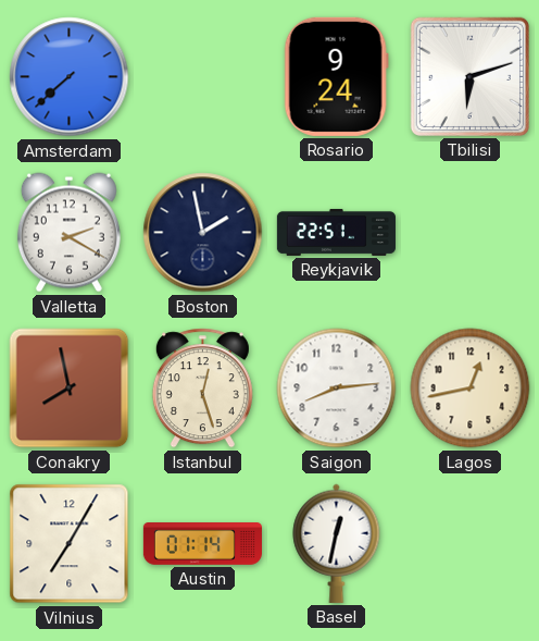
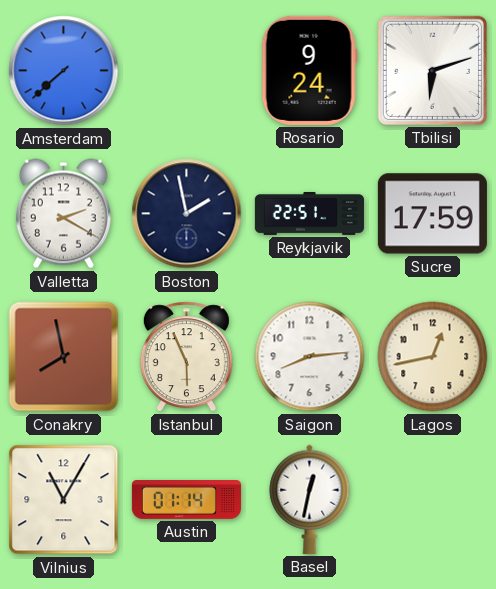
Sucre: none -> 17:59 (432, 214)
Istanbul: 12:27 -> 5:56 (186, 357)
Vilnius: 7:05 -> 11:05 (64, 500)
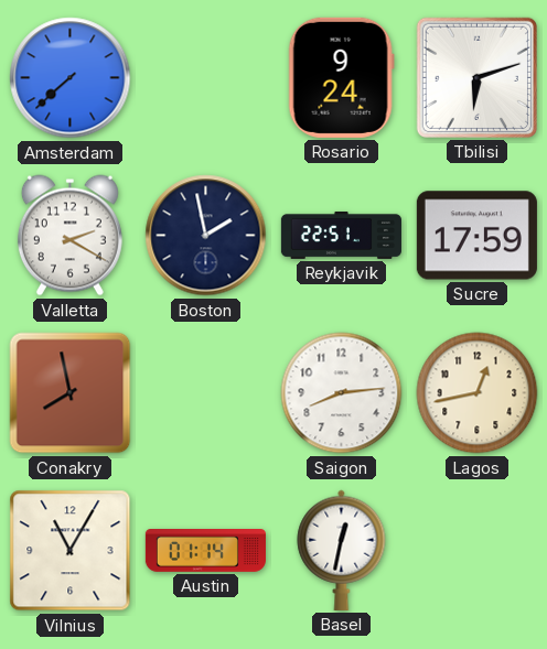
Istanbul: 5:56 -> none (186, 357)
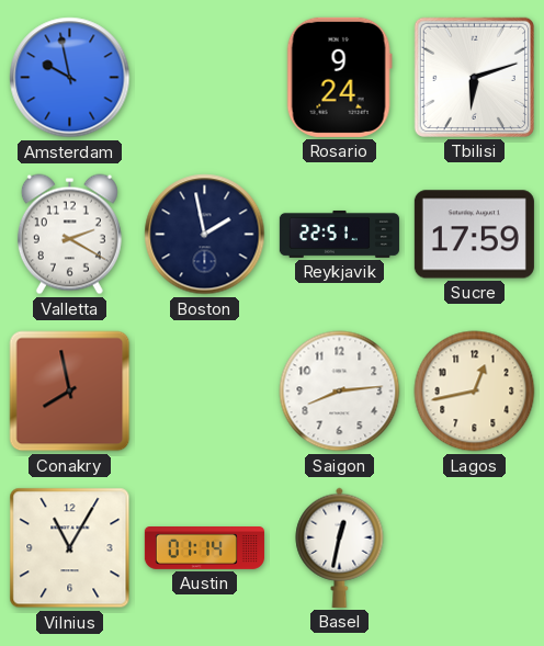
Amsterdam: 7:38 -> 9:58 (70, 78)
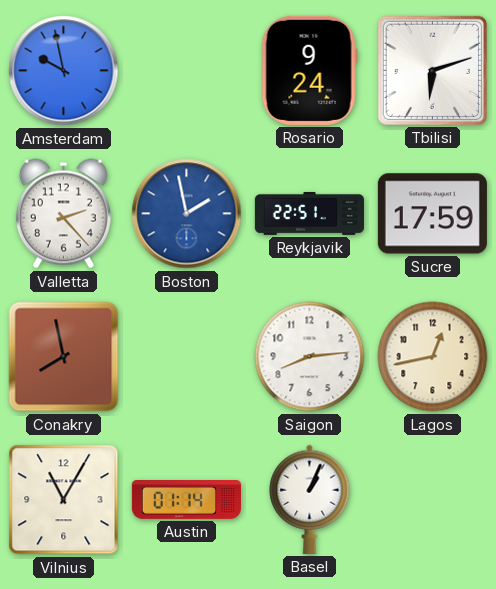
Valletta: 2:20 -> 2:23 (63, 214)
Boston dial: navy -> blue (187, 214)
Basel: 12:32 -> 1:04 (310, 499)
